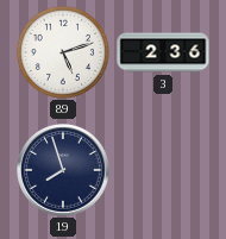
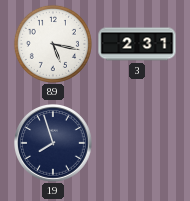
89: 5:12 -> 5:17 (53, 44)
3: 2:36 -> 2:31 (137, 44)
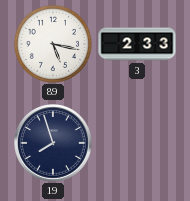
3: 2:31 -> 2:33 (137, 44)
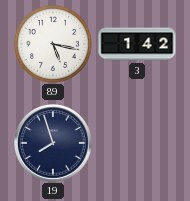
3: 2:33 -> 1:42 (137, 44)
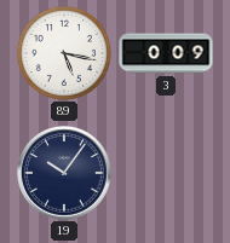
3: 1:42 -> 0:09 (166, 53)
19: 7:57 -> 10:06 (65, 174)
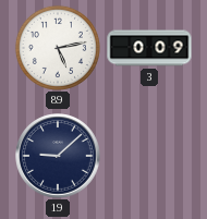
89: 5:17 -> 5:13 (58, 48)
19: 10:06 -> 9:08 (59, 157)
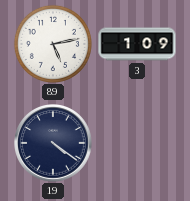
3: 0:09 -> 1:09 (137, 44)
19: 9:08 -> 4:21 (54, 144)
